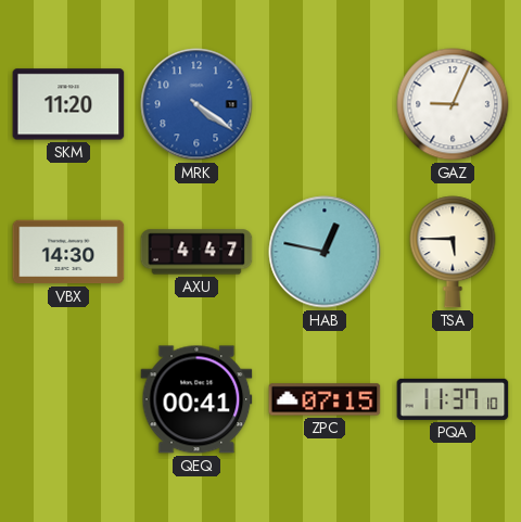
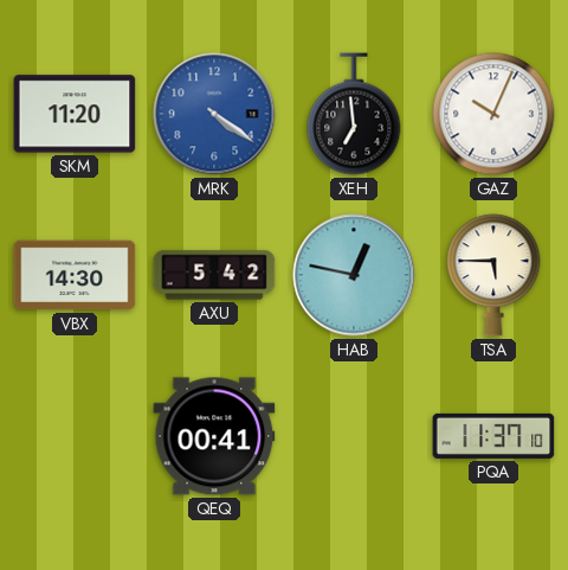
XEH: none -> 6:59 (354, 114)
GAZ: 9:04 -> 10:04 (493, 114)
AXU: 4:47 -> 5:42 (214, 275)
ZPC: 07:15 -> none (325, 399)
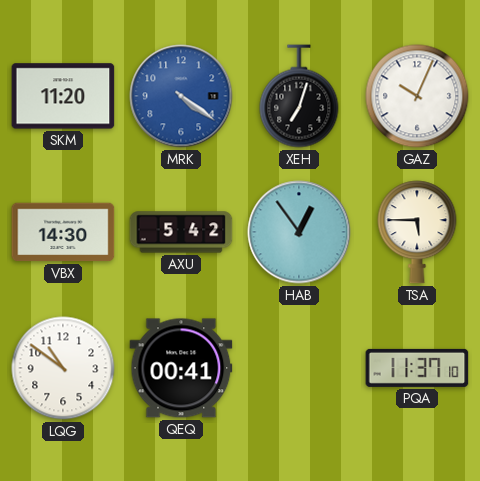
XEH: 6:59 -> 7:03 (299, 96)
HAB: 12:47 -> 12:54 (299, 232)
LQG: none -> 10:51 (63, 368)
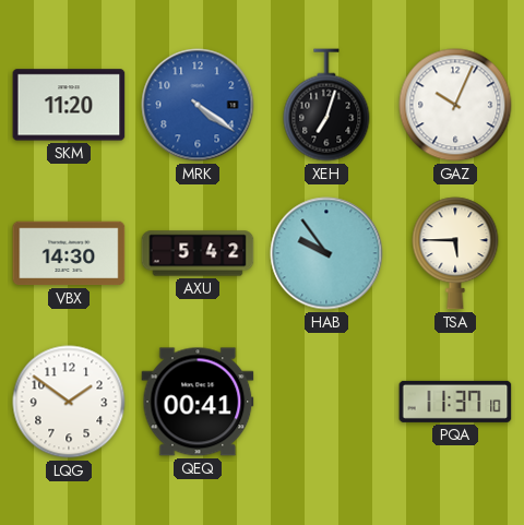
HAB: 12:54 -> 9:54 (326, 253)
LQG: 10:51 -> 1:51 (69, 402)
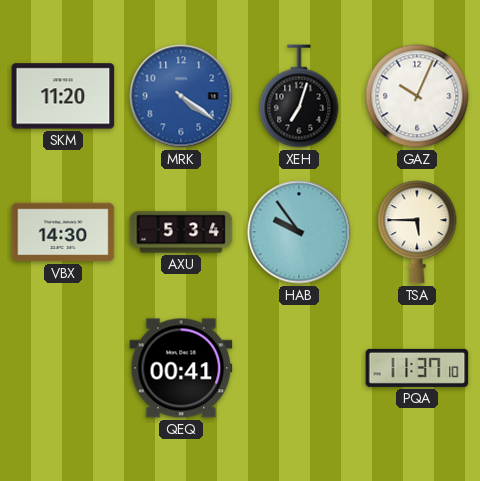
AXU: 5:42 -> 5:34 (181, 232)
LQG: 1:51 -> none (69, 402)
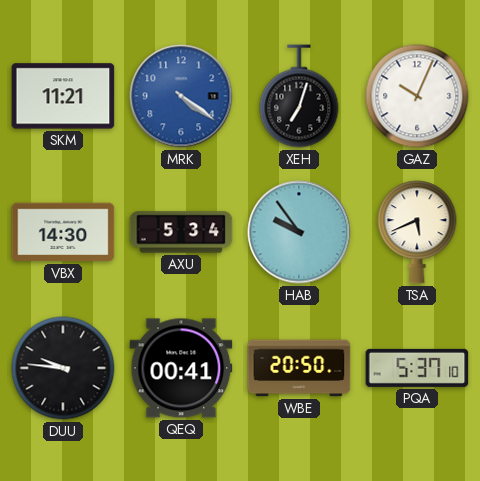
SKM: 11:20 -> 11:21 (63, 96)
TSA: 5:45 -> 5:41 (417, 232)
DUU: none -> 9:46 (63, 368)
WBE: none -> 20:50 (299, 368)
PQA: 11:37 -> 5:37 (417, 368)
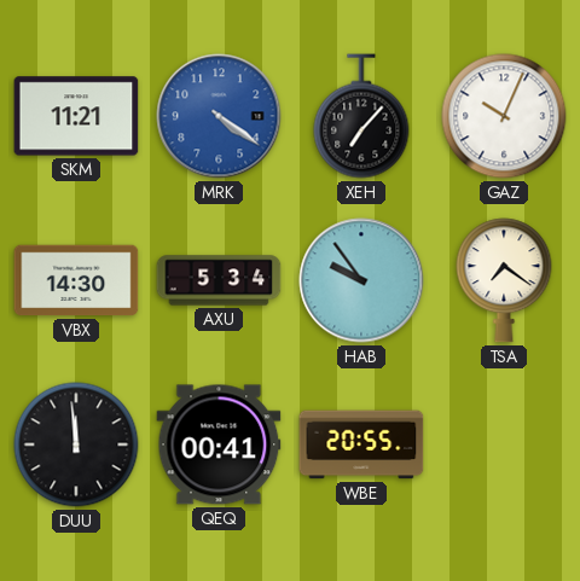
XEH: 7:03 -> 7:07 (361, 116)
TSA: 5:41 -> 7:21 (504, 280)
DUU: 9:46 -> 11:59 (76, 445)
WBE: 20:50 -> 20:55 (361, 445)
PQA: 5:37 -> none (417, 368)
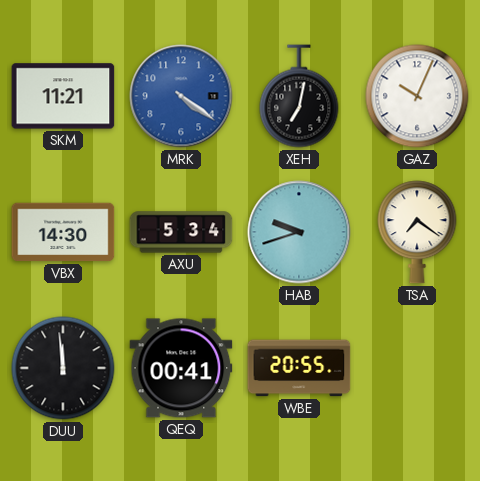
XEH: 7:07 -> 7:02 (299, 96)
HAB: 9:54 -> 9:42 (299, 232)
